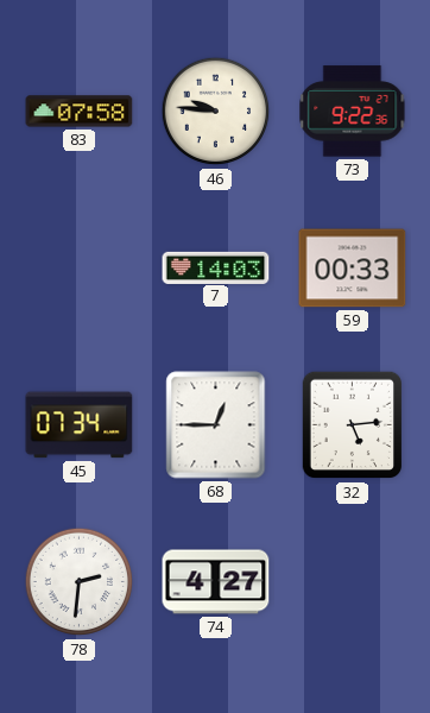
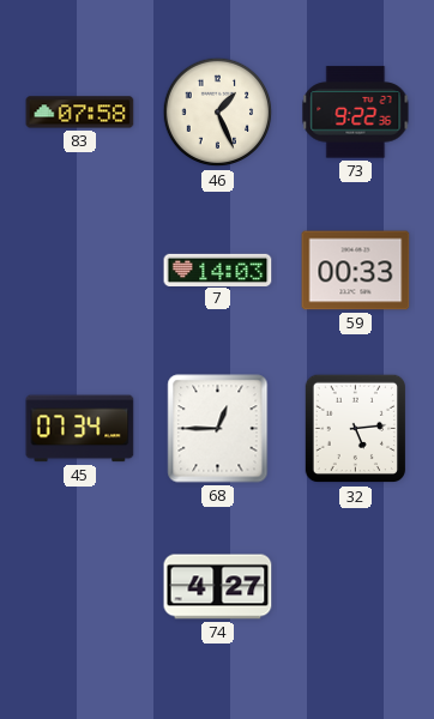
46: 9:46 -> 1:26 (218, 113)
78: 2:31 -> none (80, 582)
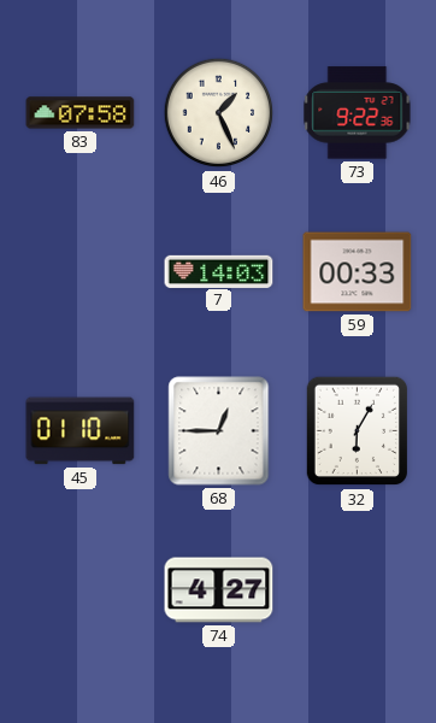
45: 07:34 -> 01:10 (81, 431)
32: 5:14 -> 6:05 (358, 431)
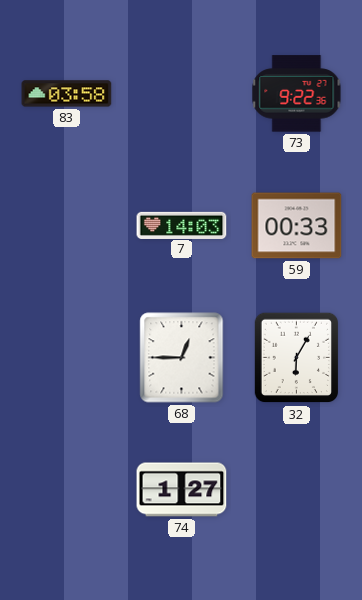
83: 07:58 -> 03:58 (67, 94)
46: 1:26 -> none (219, 113)
45: 01:10 -> none (81, 431)
74: 4:27 -> 1:27 (182, 490)
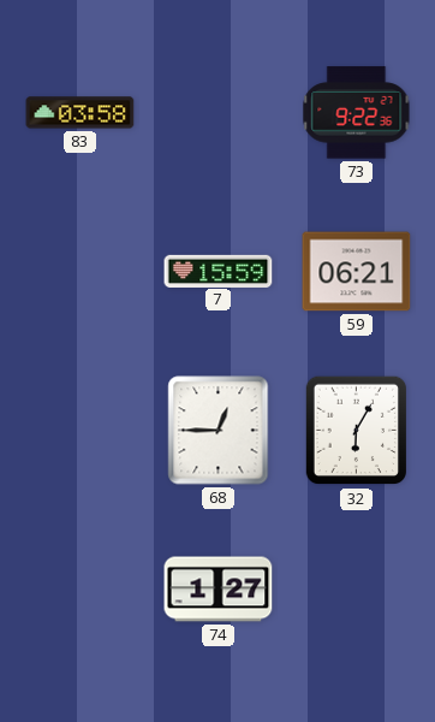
7: 14:03 -> 15:59 (219, 271)
59: 00:33 -> 06:21 (357, 272)
